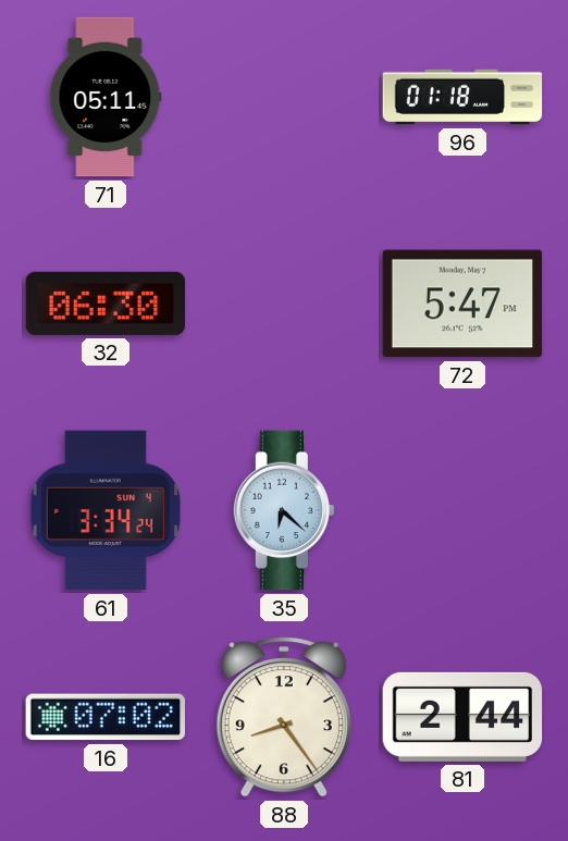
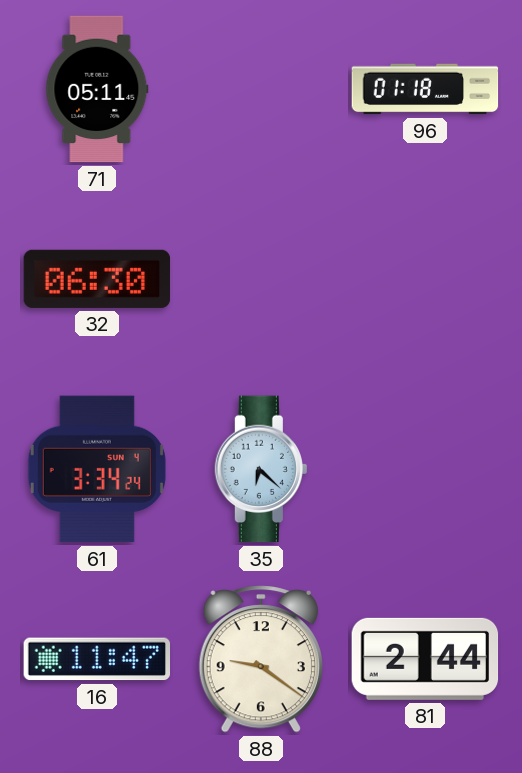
72: 5:47 -> none (462, 304)
16: 07:02 -> 11:47 (96, 659)
88: 8:24 -> 9:21 (261, 660)
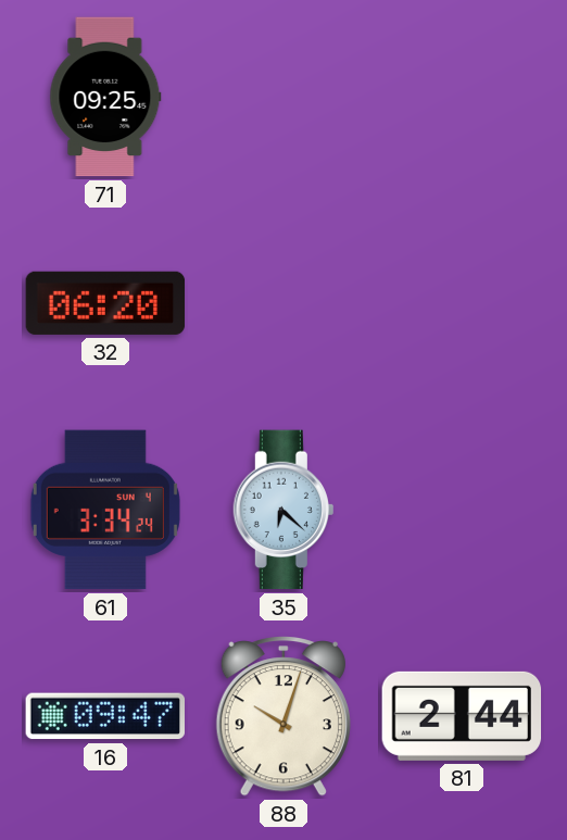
71: 05:11 -> 09:25 (105, 97)
96: 01:18 -> none (425, 89)
32: 06:30 -> 06:20 (105, 303)
16: 11:47 -> 09:47 (104, 716)
88: 9:21 -> 10:03 (283, 717)
